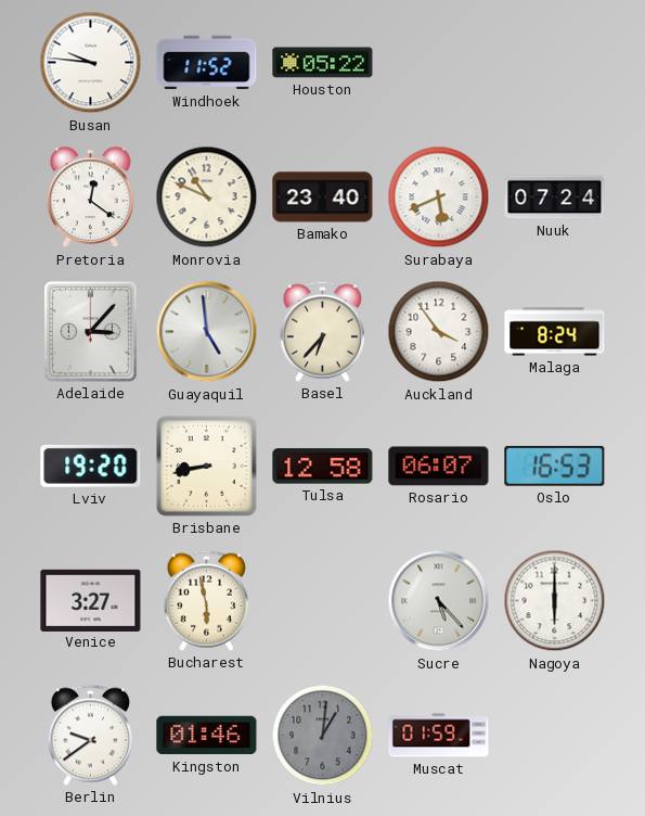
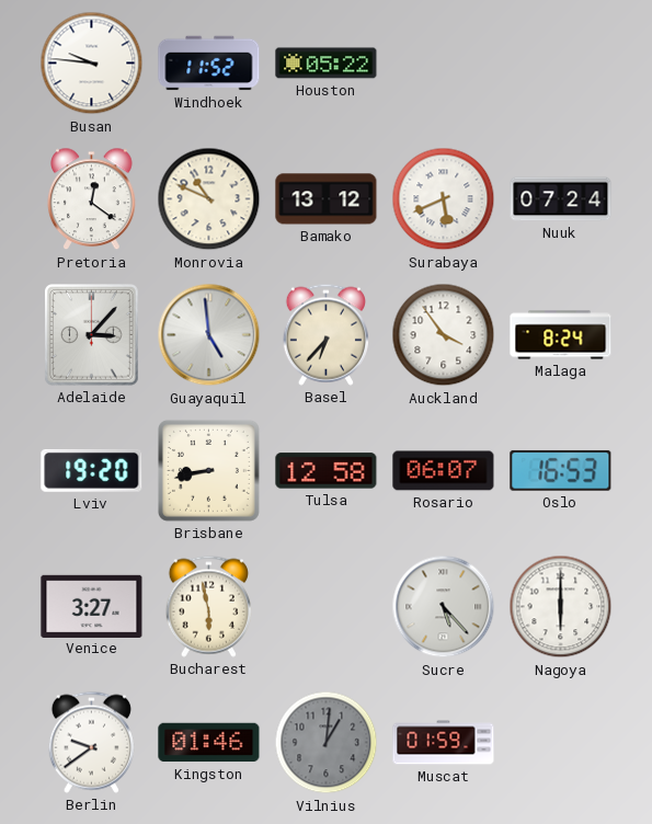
Bamako: 23:40 -> 13:12 (327, 199)
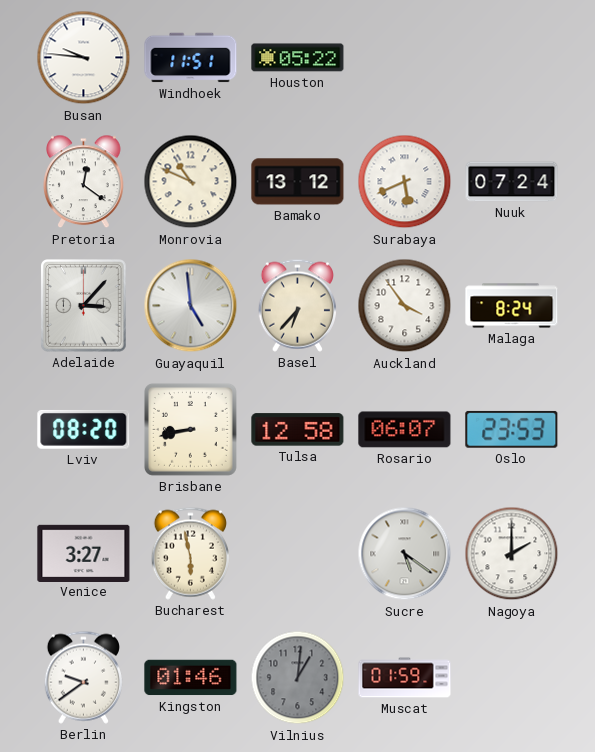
Windhoek: 11:52 -> 11:51 (191, 58)
Lviv: 19:20 -> 08:20 (84, 429)
Oslo: 16:53 -> 23:53 (512, 429)
Sucre: 5:23 -> 5:21 (405, 554)
Nagoya: 6:00 -> 2:00 (512, 554)
